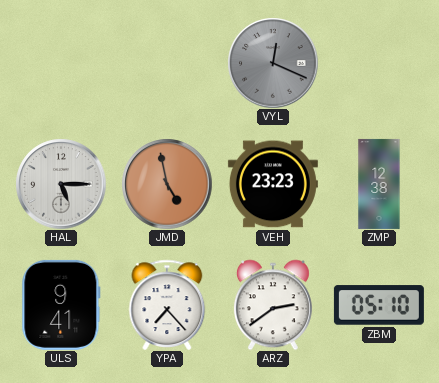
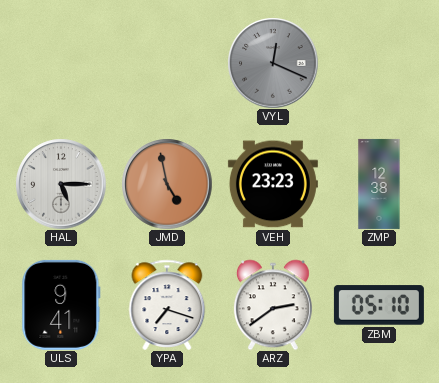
YPA: 7:23 -> 7:18 (167, 305)
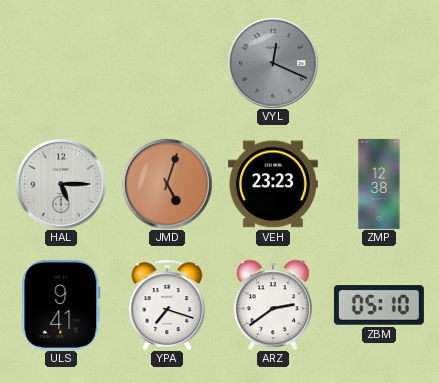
JMD: 4:58 -> 5:03 (167, 184)
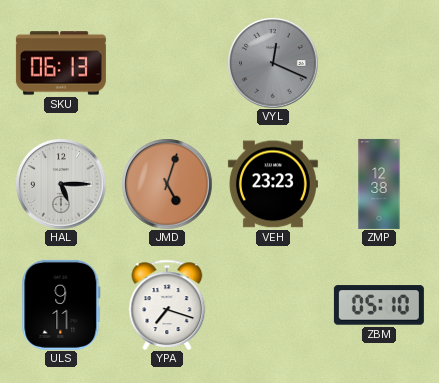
SKU: none -> 06:13 (61, 63)
ULS: 9:41 -> 9:11 (61, 305)
ARZ: 2:39 -> none (273, 305)
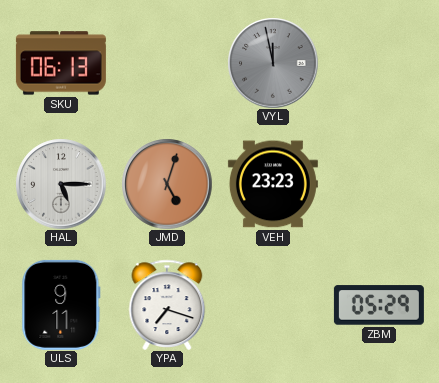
VYL: 12:19 -> 11:58 (273, 63)
ZMP: 12:38 -> none (379, 184)
ZBM: 05:10 -> 05:29 (379, 305)
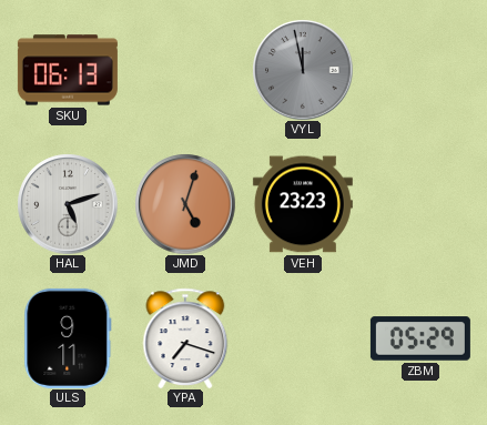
HAL: 5:15 -> 5:12 (68, 204)
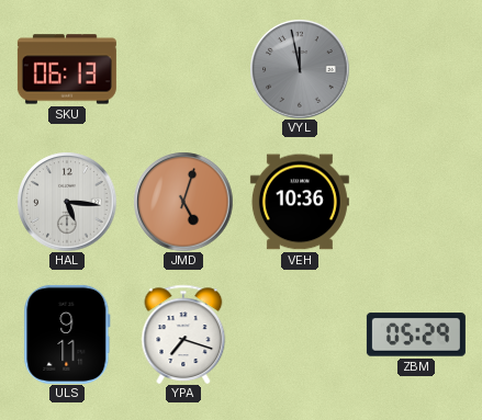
HAL: 5:12 -> 5:16 (67, 202)
VEH: 23:23 -> 10:36 (300, 202)
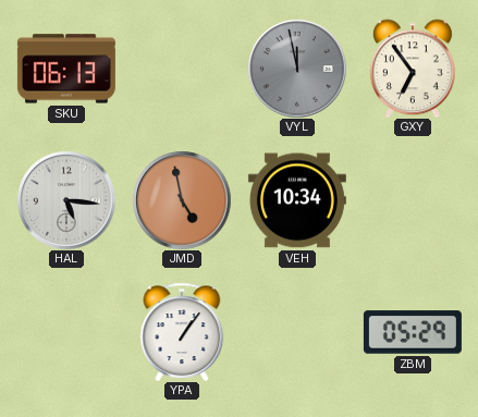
GXY: none -> 6:54 (413, 69)
JMD: 5:03 -> 4:58 (182, 200)
VEH: 10:36 -> 10:34 (297, 200)
ULS: 9:11 -> none (67, 334)
YPA: 7:18 -> 1:06 (182, 332)
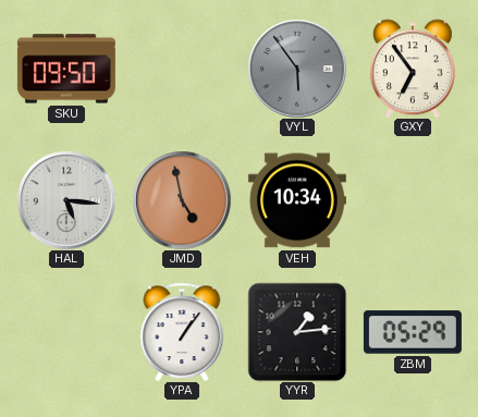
SKU: 06:13 -> 09:50 (66, 69)
VYL: 11:58 -> 5:54 (297, 69)
YYR: none -> 1:14 (297, 332)
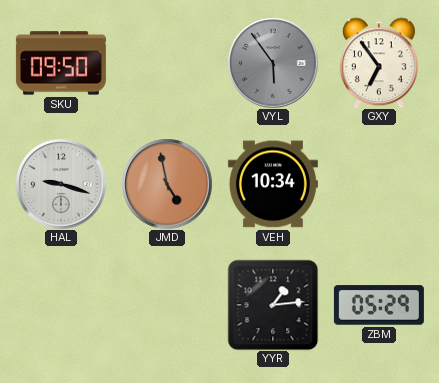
HAL: 5:16 -> 9:18 (61, 184)
YPA: 1:06 -> none (182, 332)
